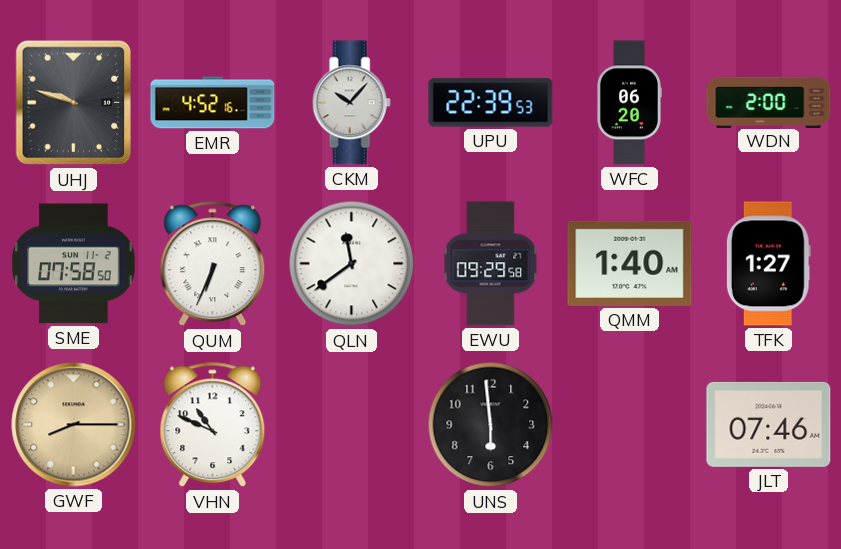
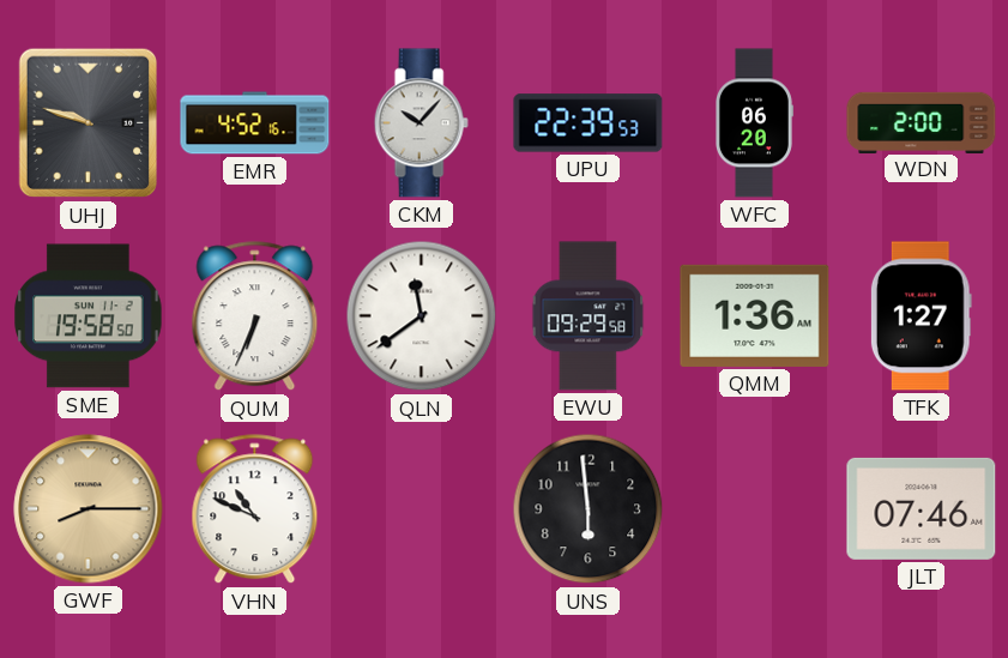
SME: 07:58 -> 19:58 (89, 316)
QMM: 1:40 -> 1:36 (755, 315)
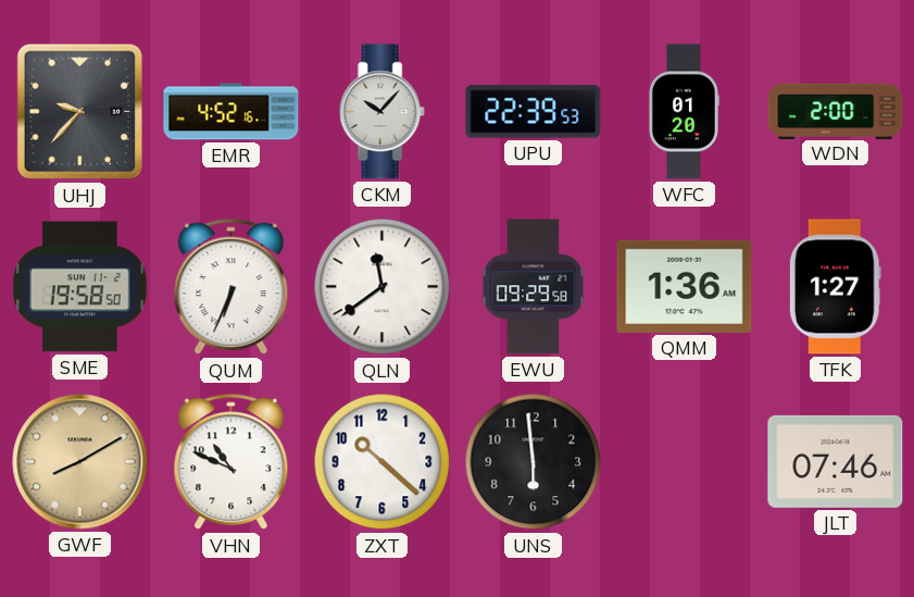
UHJ: 9:48 -> 9:37 (80, 112)
WFC: 06:20 -> 01:20 (684, 112)
GWF: 8:15 -> 8:10 (80, 462)
ZXT: none -> 10:22 (383, 462)
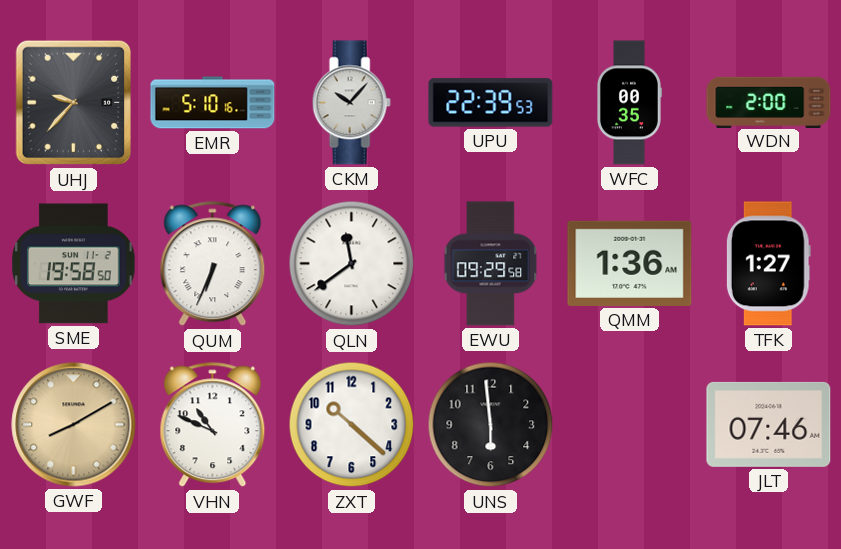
EMR: 4:52 -> 5:10 (213, 103)
WFC: 01:20 -> 00:35 (629, 103)
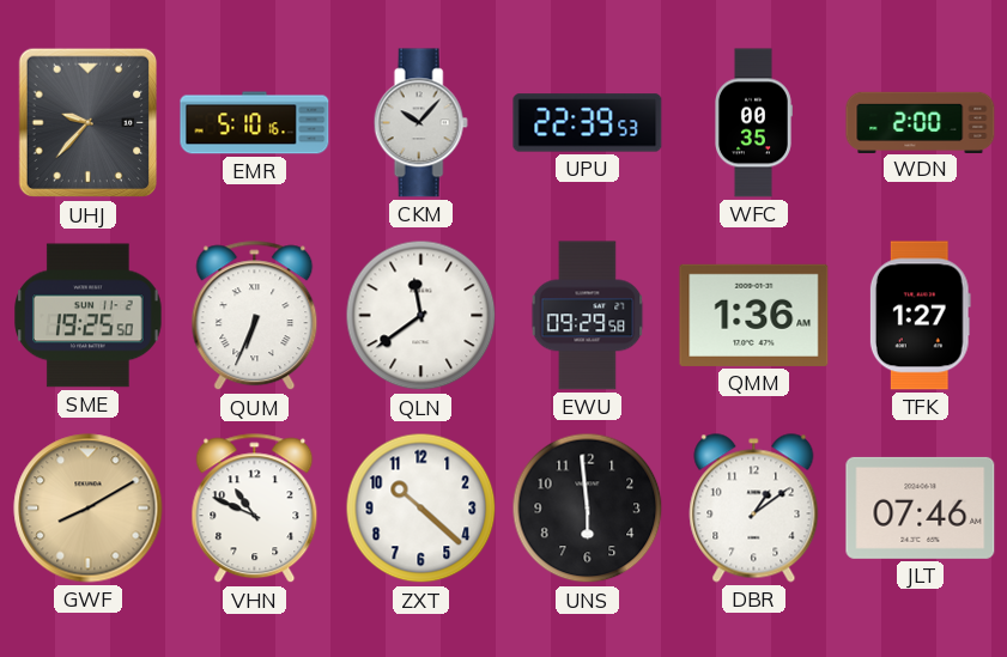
SME: 19:58 -> 19:25 (89, 316)
DBR: none -> 1:09 (754, 509)
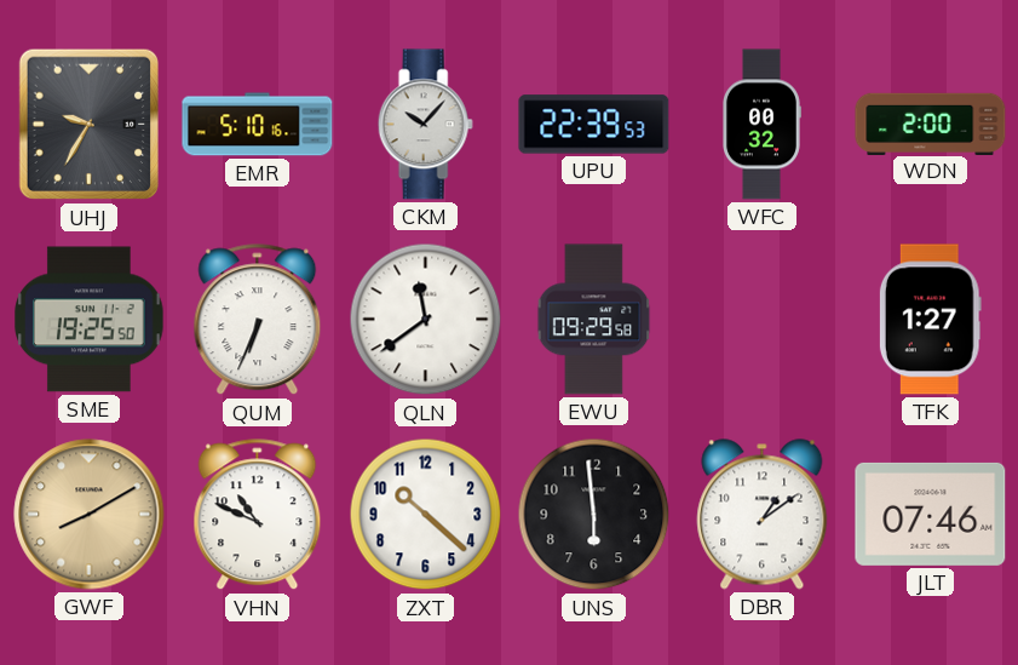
UHJ: 9:37 -> 9:35 (90, 125)
WFC: 00:35 -> 00:32 (761, 125)
QMM: 1:36 -> none (754, 315)
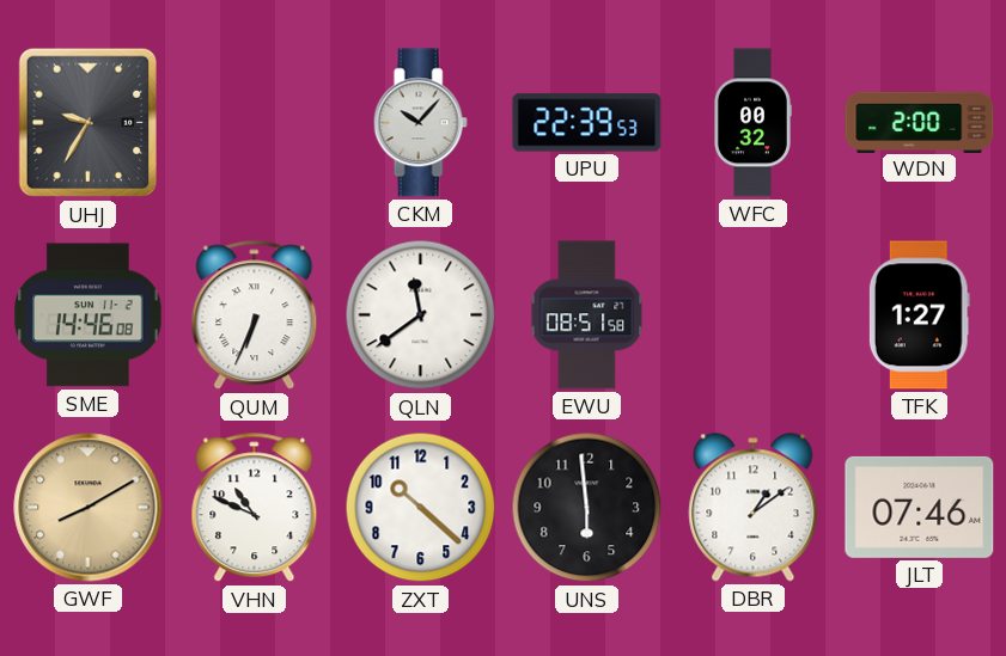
EMR: 5:10 -> none (258, 125)
SME: 19:25 -> 14:46 (89, 315)
EWU: 09:29 -> 08:51 (587, 315)
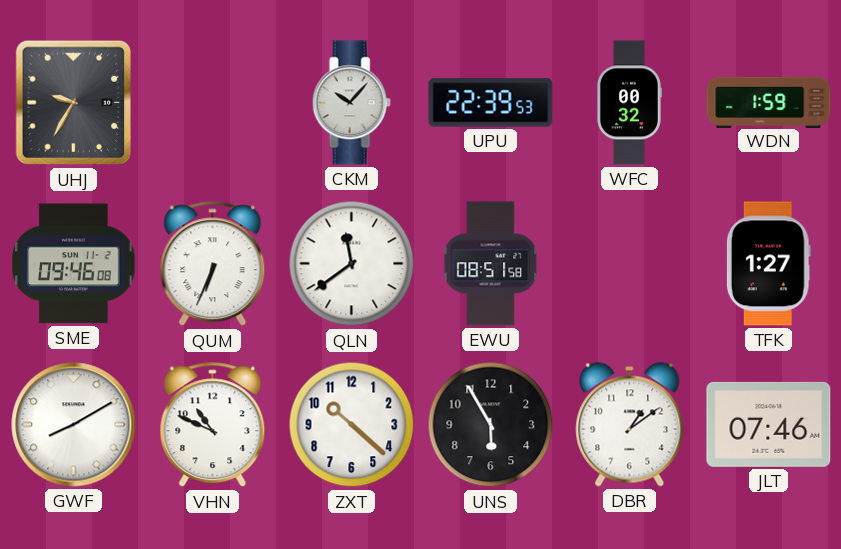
WDN: 2:00 -> 1:59 (769, 102)
SME: 14:46 -> 09:46 (74, 264)
GWF dial: champagne -> white (74, 425)
UNS: 5:59 -> 5:55 (491, 425)
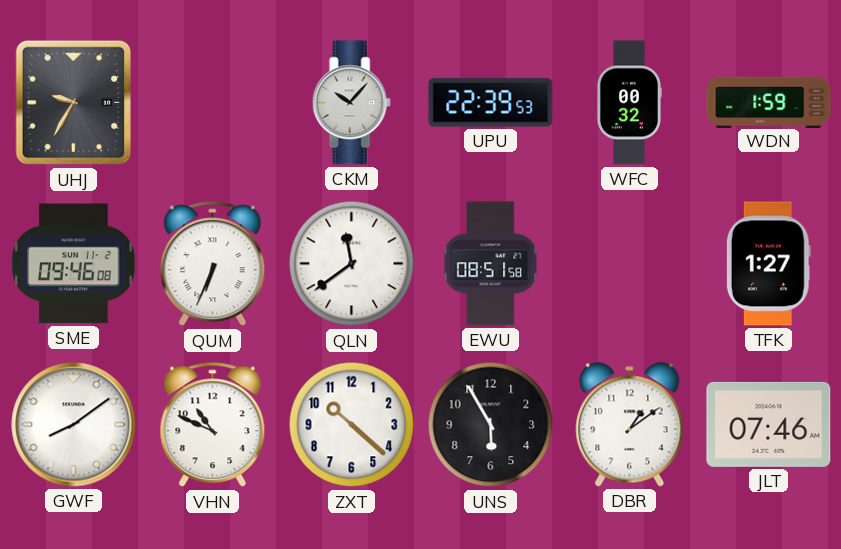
GWF: 8:10 -> 8:09 (74, 425)
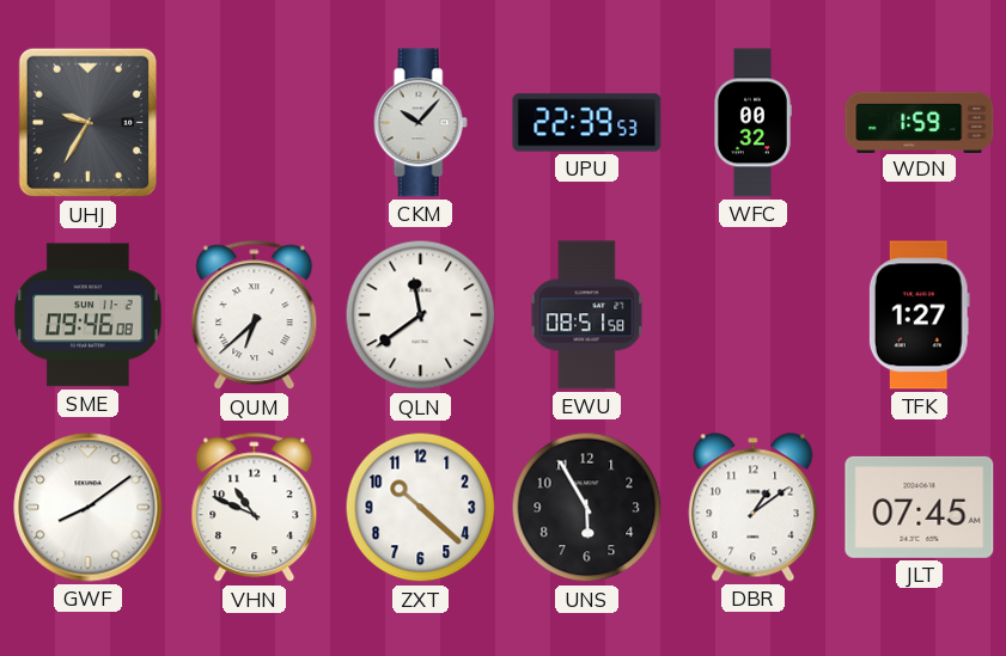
QUM: 6:34 -> 6:38 (255, 315)
JLT: 07:46 -> 07:45 (920, 507)
